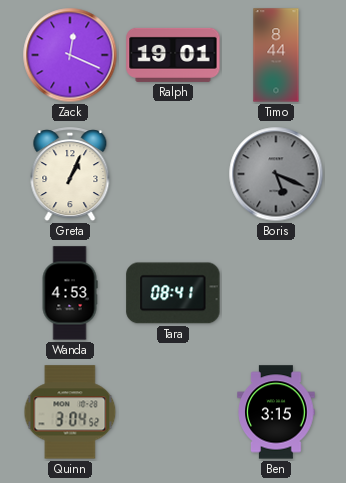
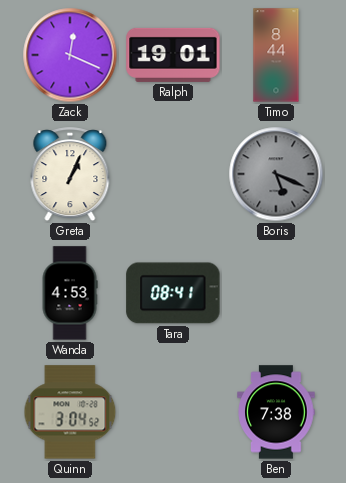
Ben: 3:15 -> 7:38 (276, 412)
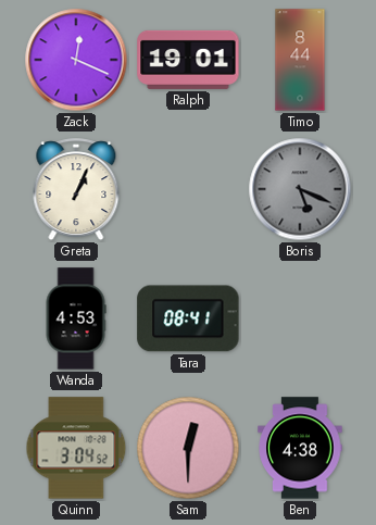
Sam: none -> 12:30 (188, 448)
Ben: 7:38 -> 4:38 (300, 448)
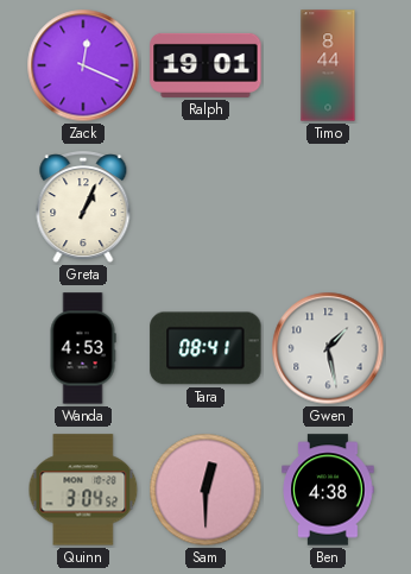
Boris: 5:19 -> none (300, 189)
Gwen: none -> 1:28 (328, 348)
